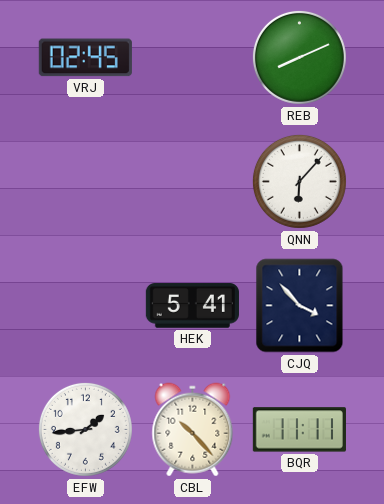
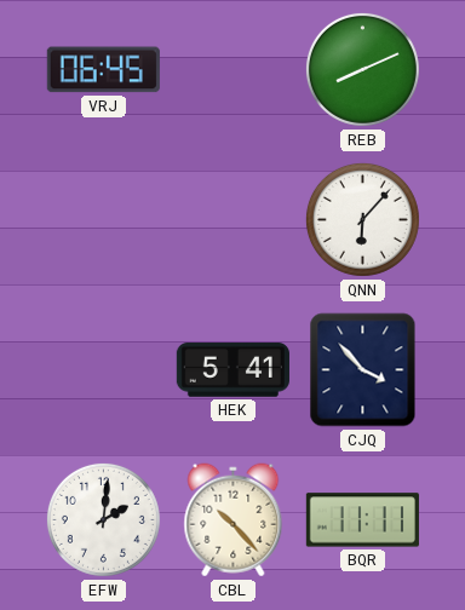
VRJ: 02:45 -> 06:45 (103, 70)
EFW: 1:44 -> 2:01 (103, 519)
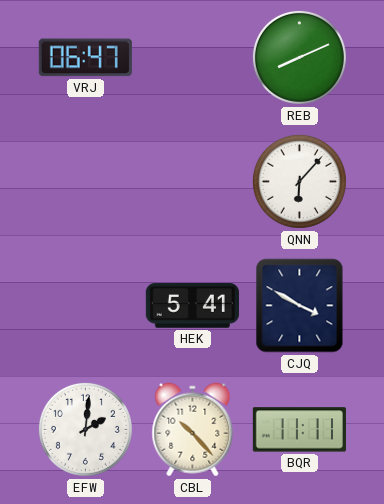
VRJ: 06:45 -> 06:47 (85, 58)
CJQ: 3:53 -> 3:50 (300, 306)
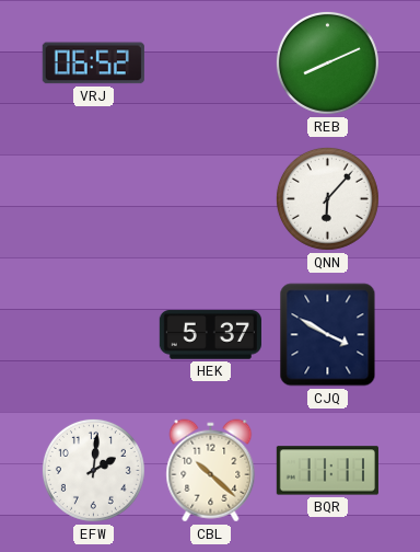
VRJ: 06:47 -> 06:52 (93, 64)
HEK: 5:41 -> 5:37 (210, 335)
CBL: 10:23 -> 10:22 (211, 471)
